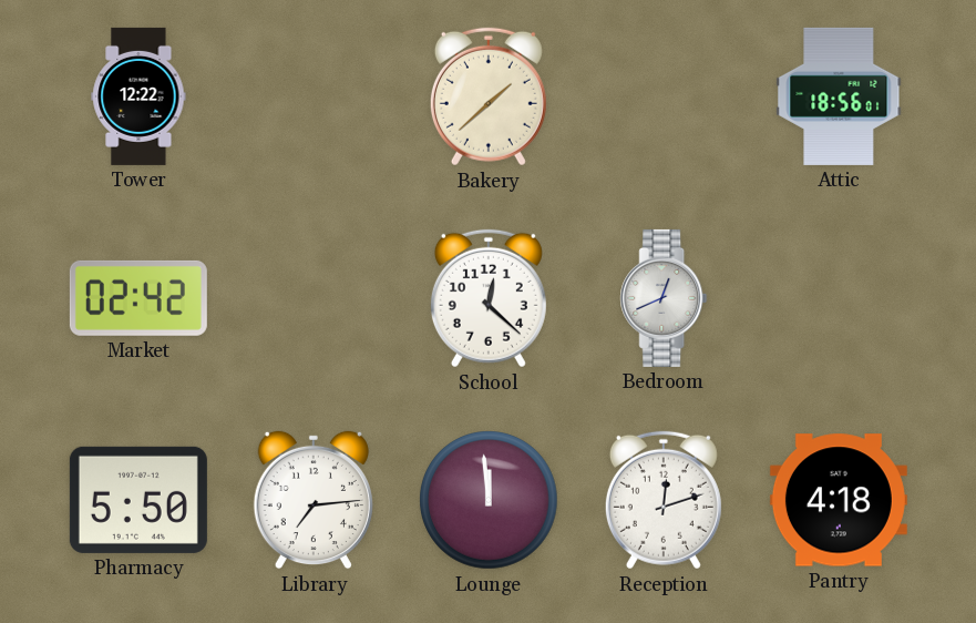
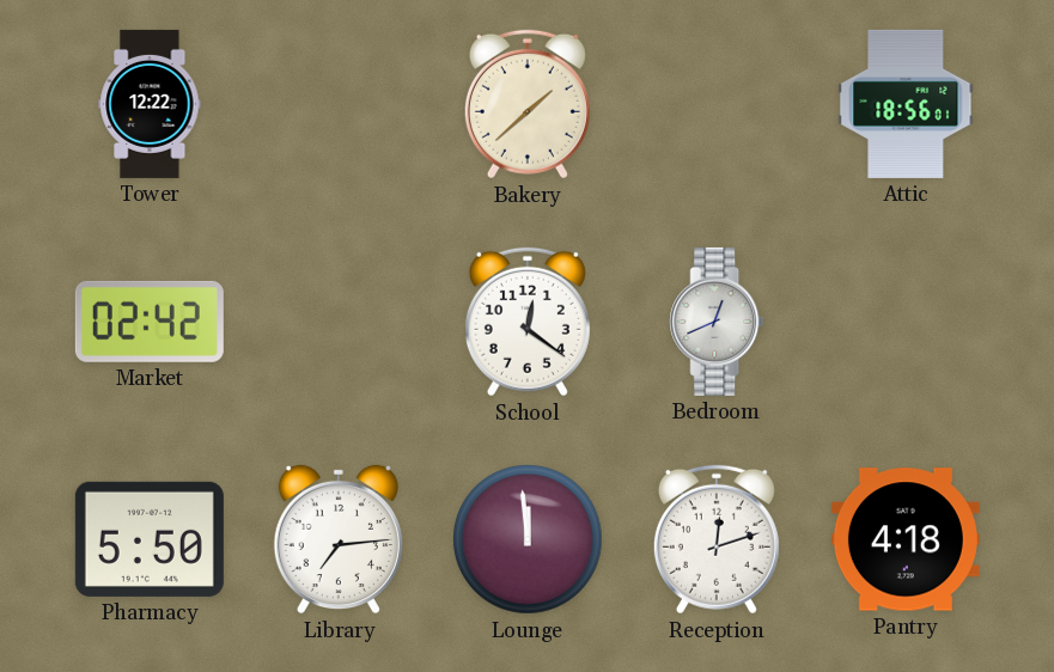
School: 12:22 -> 12:21 (528, 322)
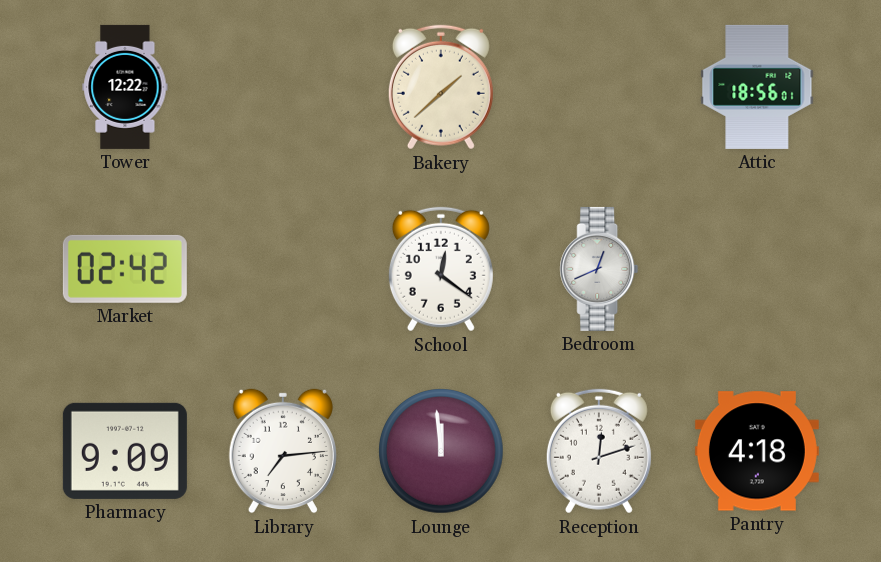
Pharmacy: 5:50 -> 9:09 (125, 451)
